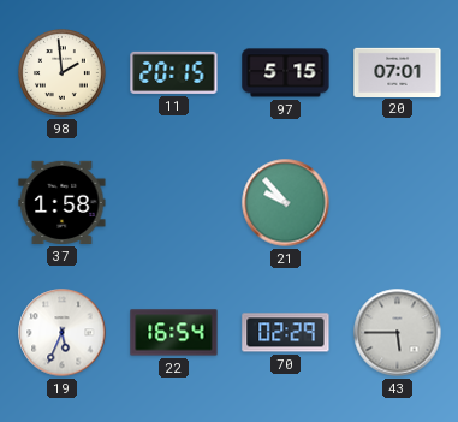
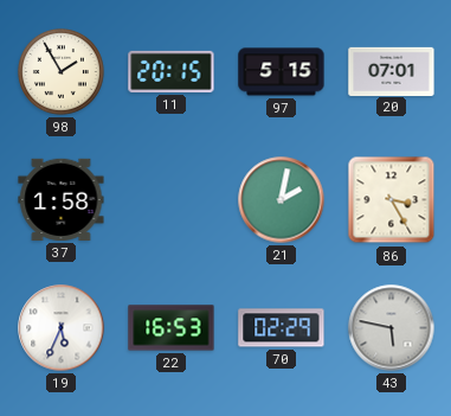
98: 1:59 -> 1:55 (62, 72)
21: 9:53 -> 2:02 (282, 200)
86: none -> 3:25 (392, 200)
22: 16:54 -> 16:53 (172, 328)
43: 5:45 -> 5:47 (392, 328)
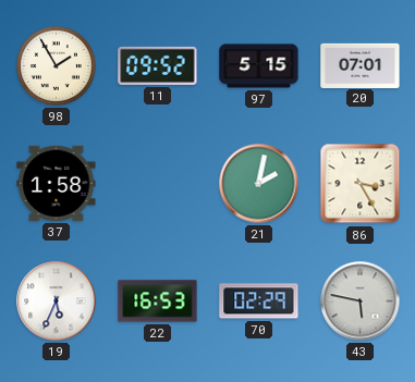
11: 20:15 -> 09:52 (158, 65)
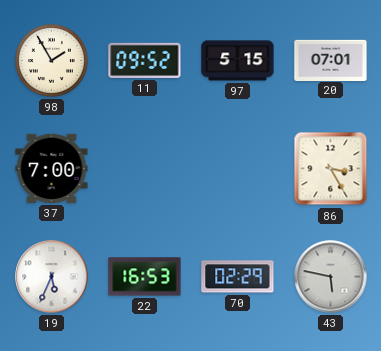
37: 1:58 -> 7:00 (52, 168)
21: 2:02 -> none (259, 184)
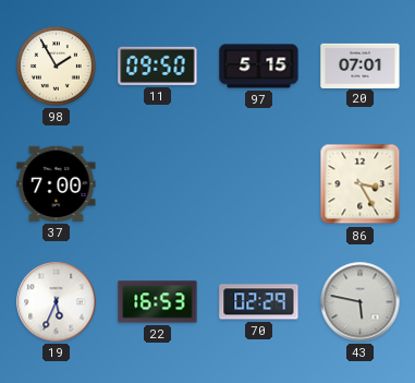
11: 09:52 -> 09:50 (158, 65)
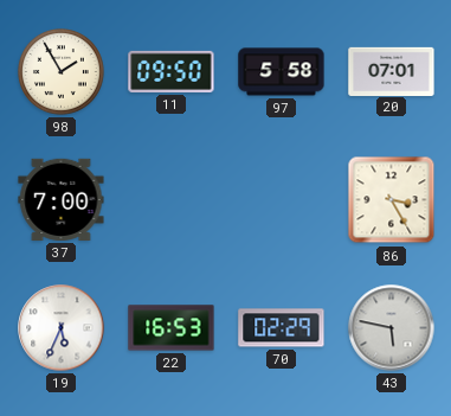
97: 5:15 -> 5:58 (282, 72)
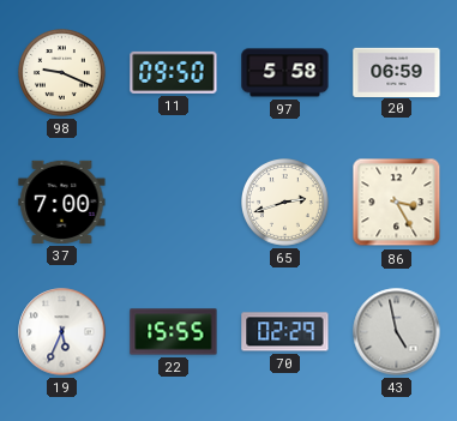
98: 1:55 -> 9:19 (62, 73)
20: 07:01 -> 06:59 (397, 72)
65: none -> 2:42 (285, 203)
22: 16:53 -> 15:55 (174, 332)
43: 5:47 -> 4:58 (397, 332)
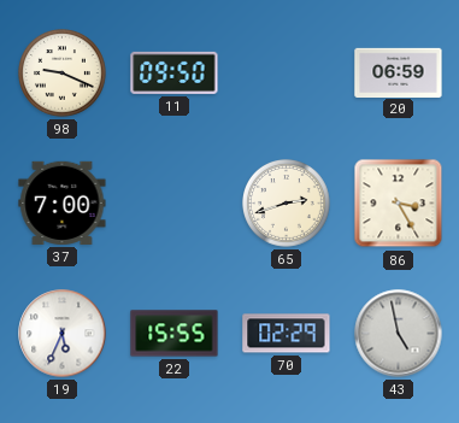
97: 5:58 -> none (285, 73)
